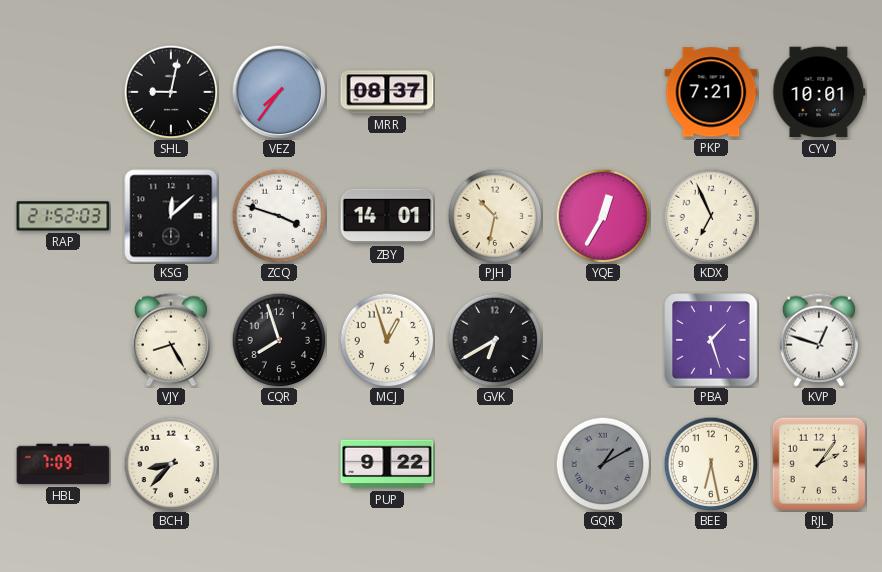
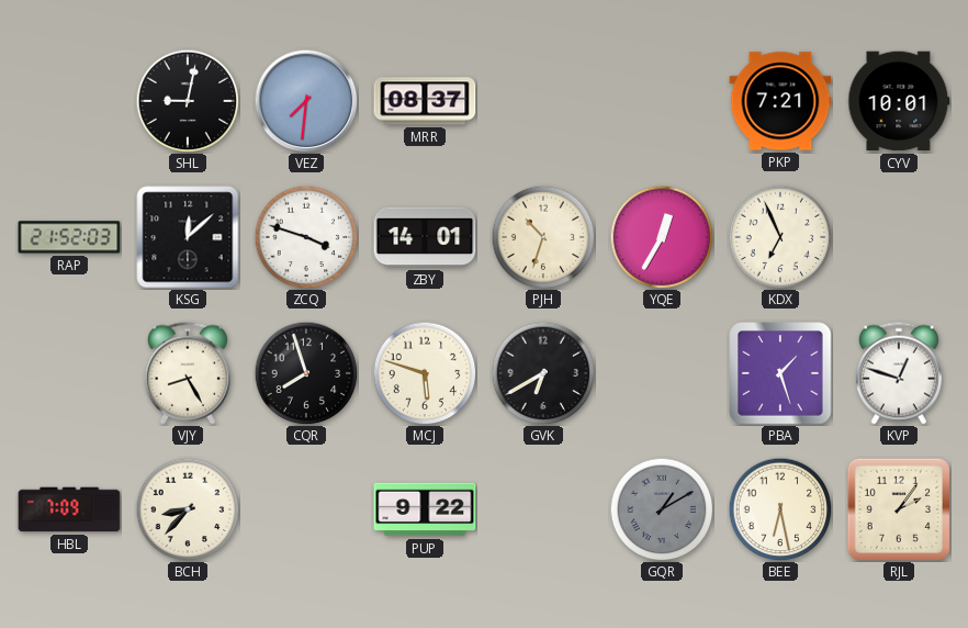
VEZ: 7:36 -> 7:31 (306, 101)
PJH: 10:32 -> 10:33 (543, 237)
MCJ: 12:57 -> 5:48 (425, 373)
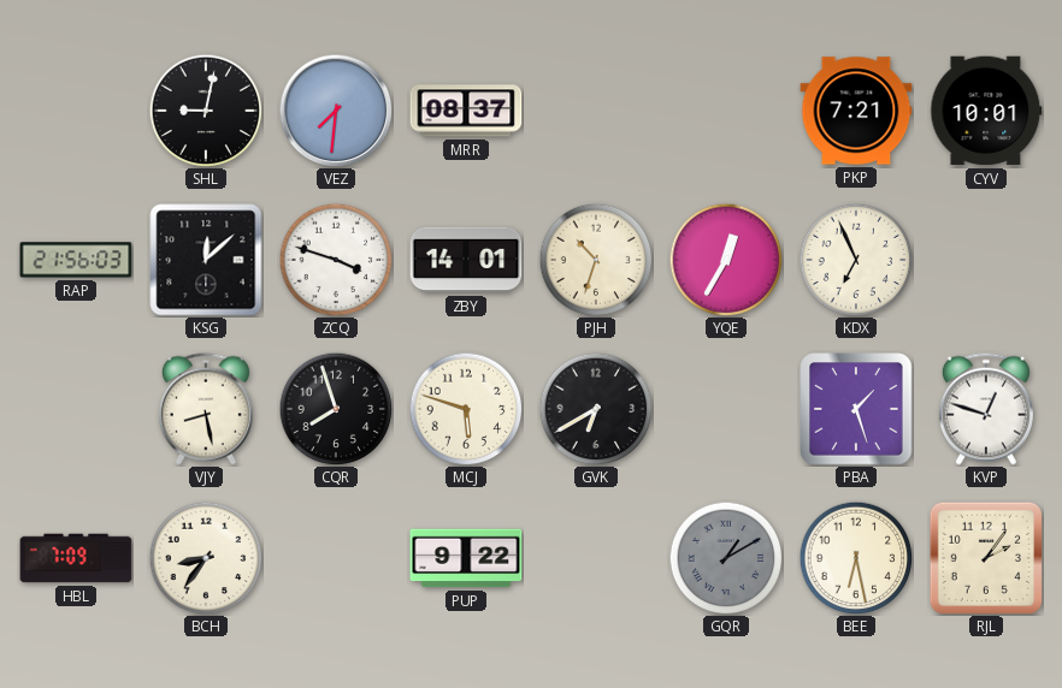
RAP: 21:52 -> 21:56 (76, 260)
VJY: 8:25 -> 8:28 (206, 409)
BCH: 8:37 -> 8:36 (206, 558)
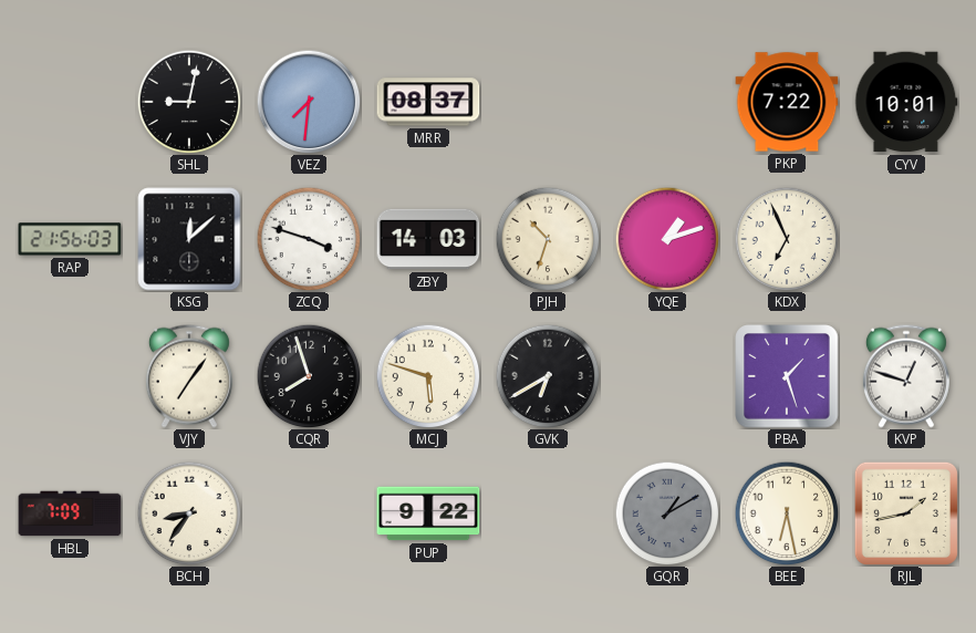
PKP: 7:21 -> 7:22 (787, 102)
ZBY: 14:01 -> 14:03 (428, 239)
YQE: 12:35 -> 1:12 (667, 239)
VJY: 8:28 -> 7:06 (189, 376)
RJL: 2:06 -> 1:43 (906, 513)
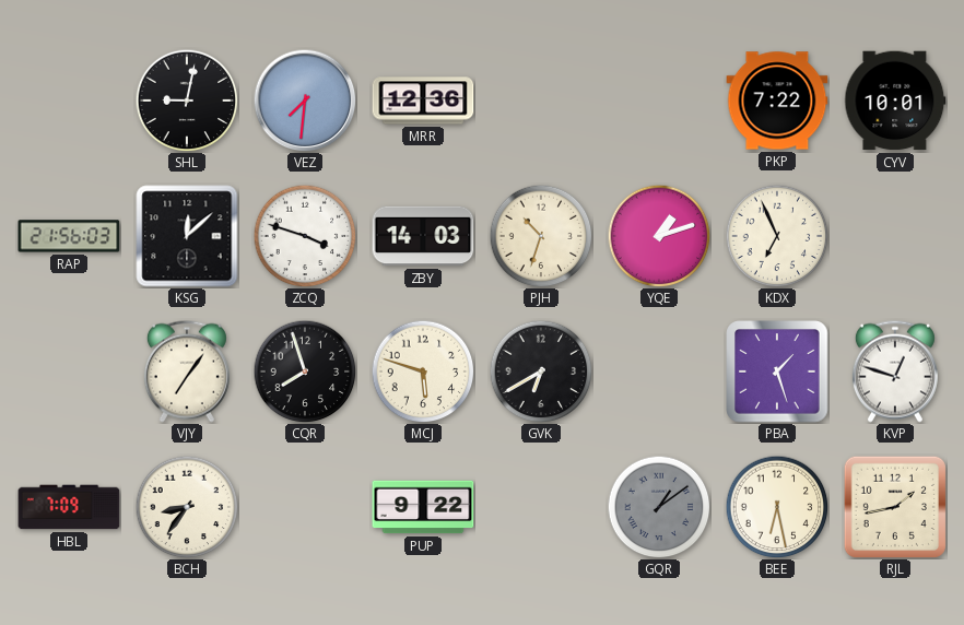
MRR: 08:37 -> 12:36 (423, 101)
GQR: 1:10 -> 1:09 (659, 507)
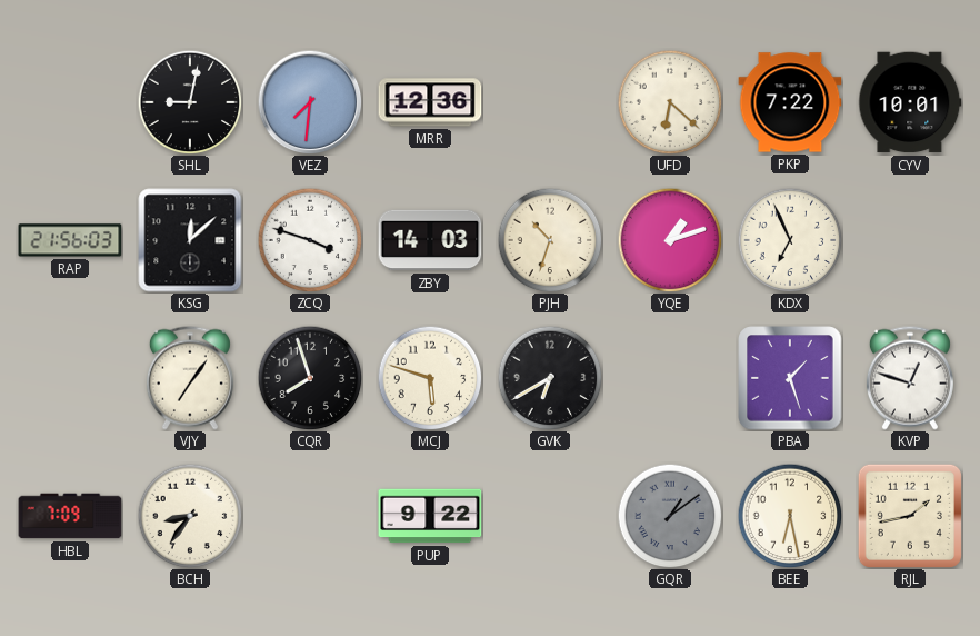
UFD: none -> 6:22 (670, 102)
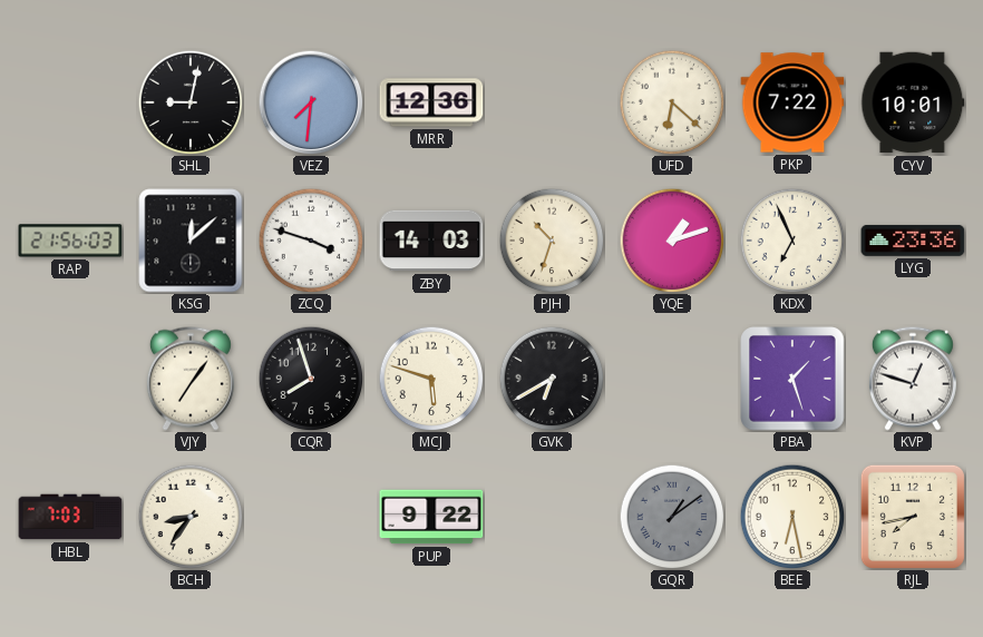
LYG: none -> 23:36 (913, 241)
HBL: 7:09 -> 7:03 (70, 517)
RJL: 1:43 -> 7:43 (913, 517)
